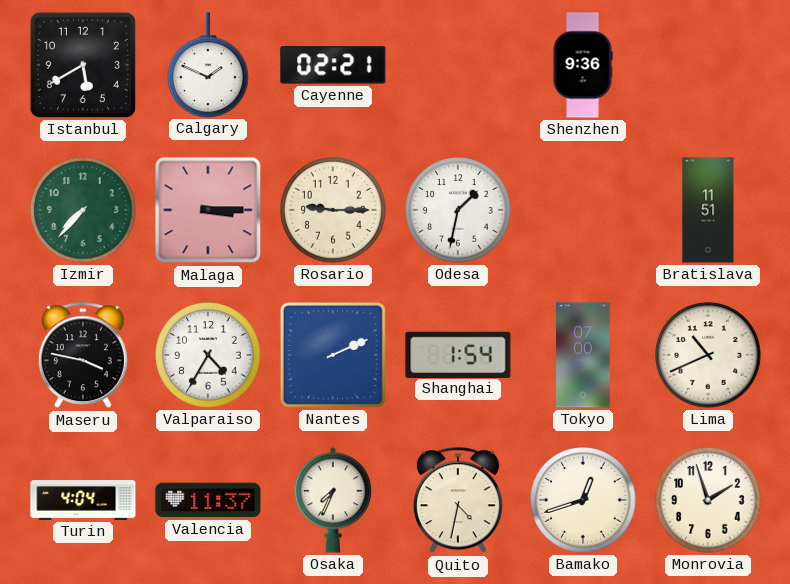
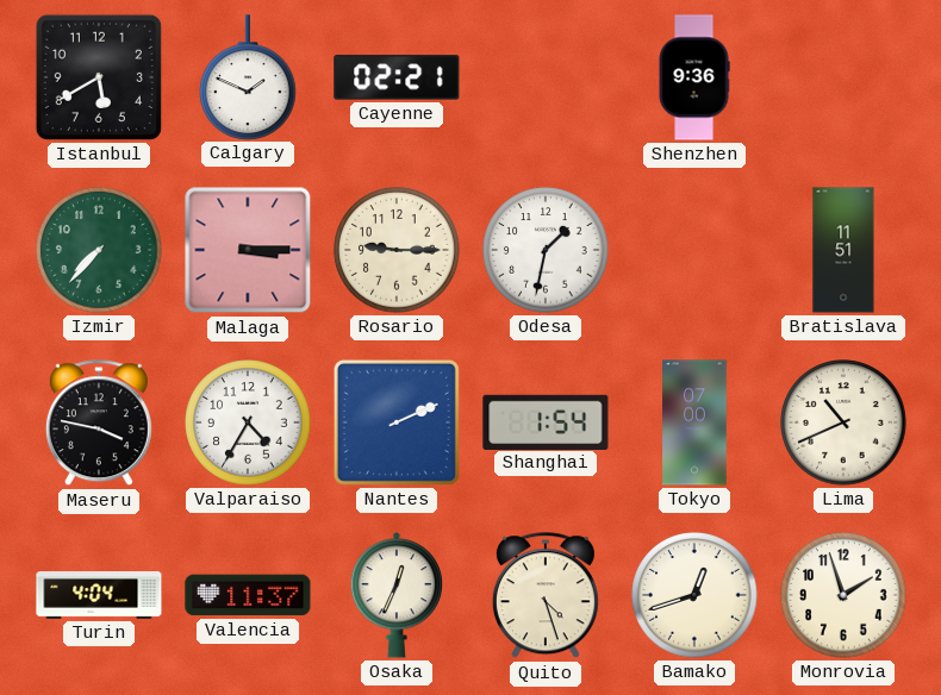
Osaka: 7:34 -> 12:34 (397, 595)
Quito: 4:32 -> 4:27 (546, 596)
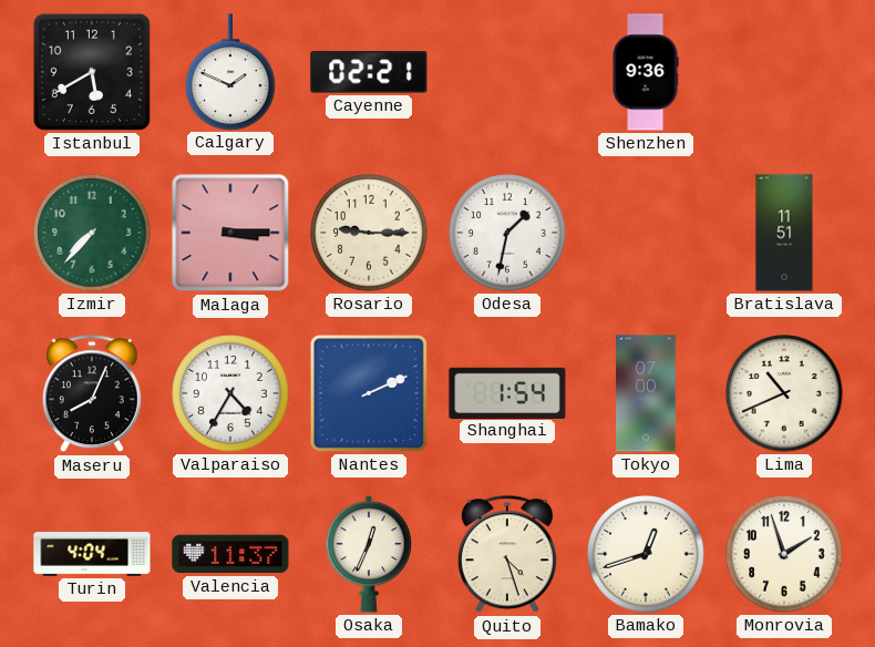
Maseru: 3:47 -> 8:04 (92, 394)
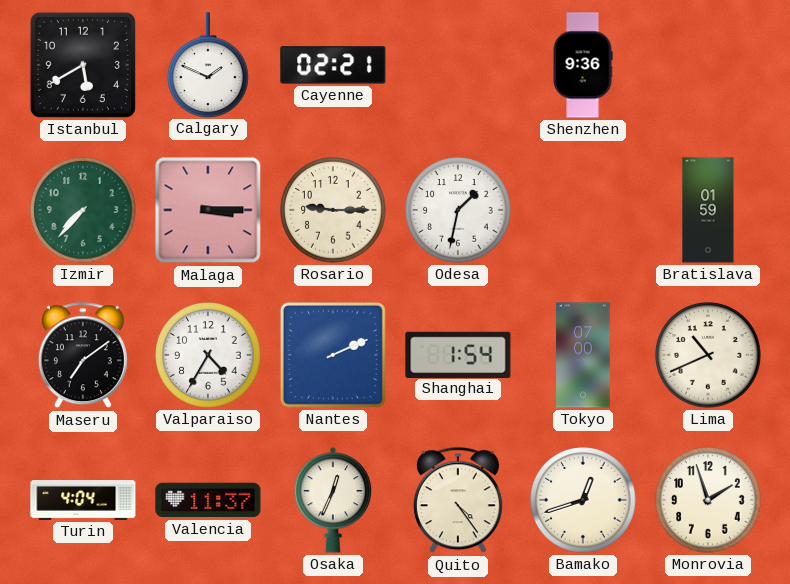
Bratislava: 11:51 -> 01:59 (708, 210)
Maseru: 8:04 -> 7:09 (83, 356)
Quito: 4:27 -> 4:24 (458, 501)
